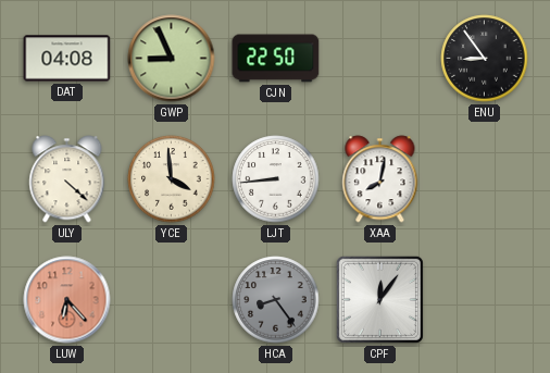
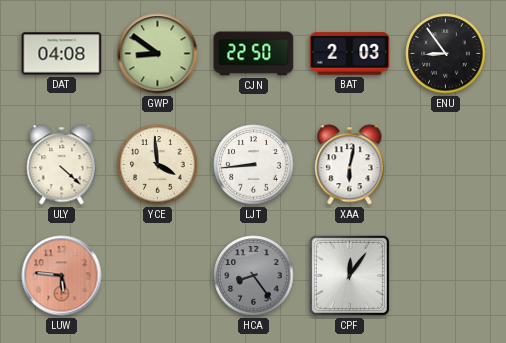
GWP: 8:56 -> 8:51 (158, 54)
BAT: none -> 2:03 (350, 54)
XAA: 8:02 -> 6:02 (350, 165)
LUW: 6:23 -> 5:46 (62, 276)
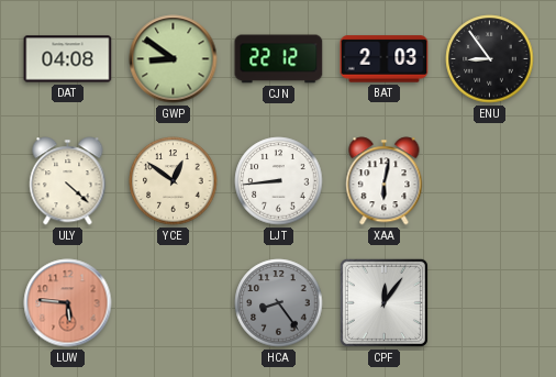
CJN: 22:50 -> 22:12 (279, 59)
YCE: 3:59 -> 12:51 (174, 181)
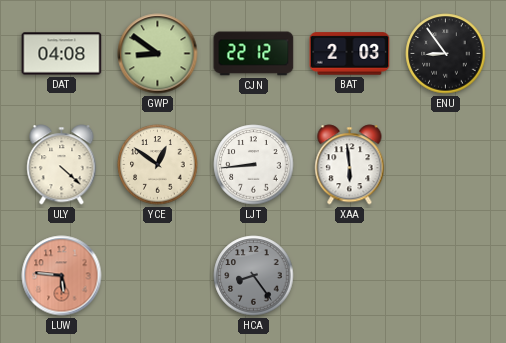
XAA: 6:02 -> 5:59 (350, 165)
CPF: 12:06 -> none (383, 302)
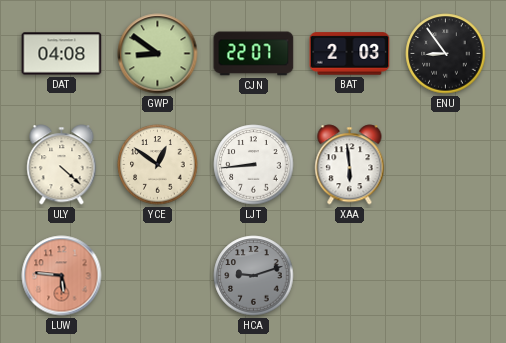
CJN: 22:12 -> 22:07 (254, 54)
HCA: 8:24 -> 9:12 (254, 276)
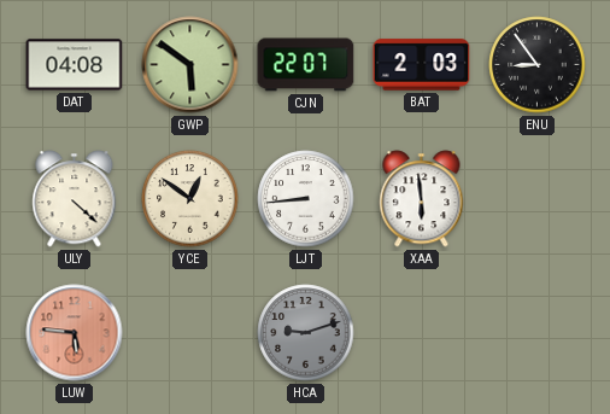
GWP: 8:51 -> 5:51 (190, 65)
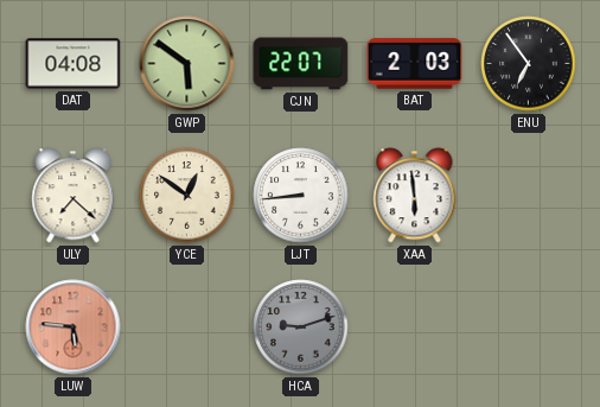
ENU: 8:54 -> 6:54 (529, 64)
ULY: 4:22 -> 7:22 (74, 196)
